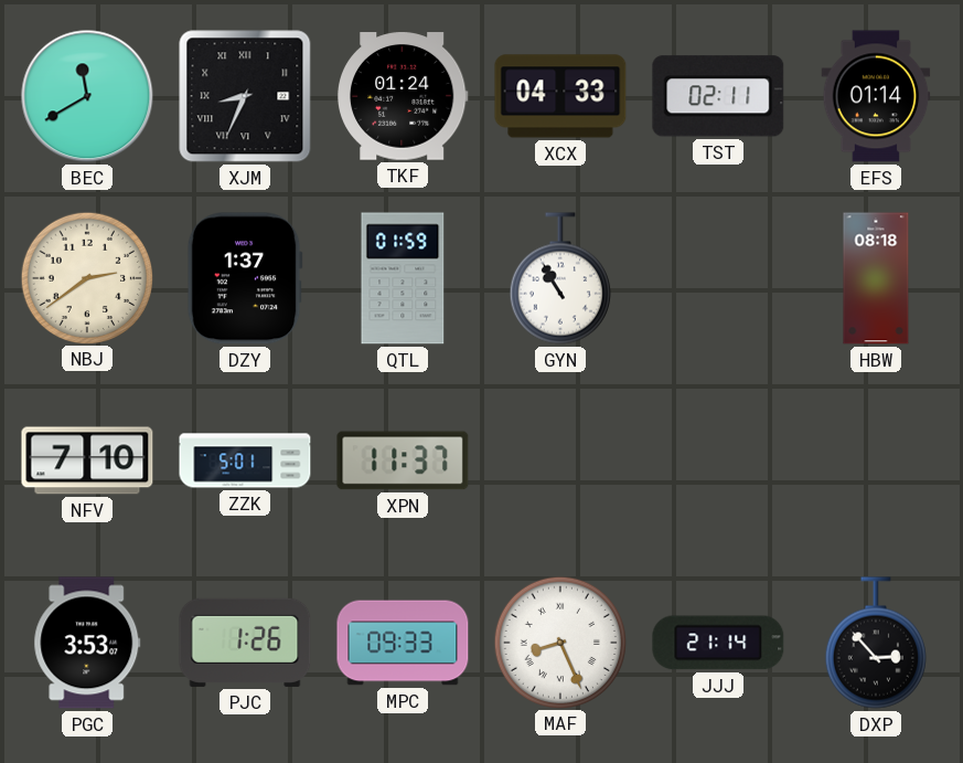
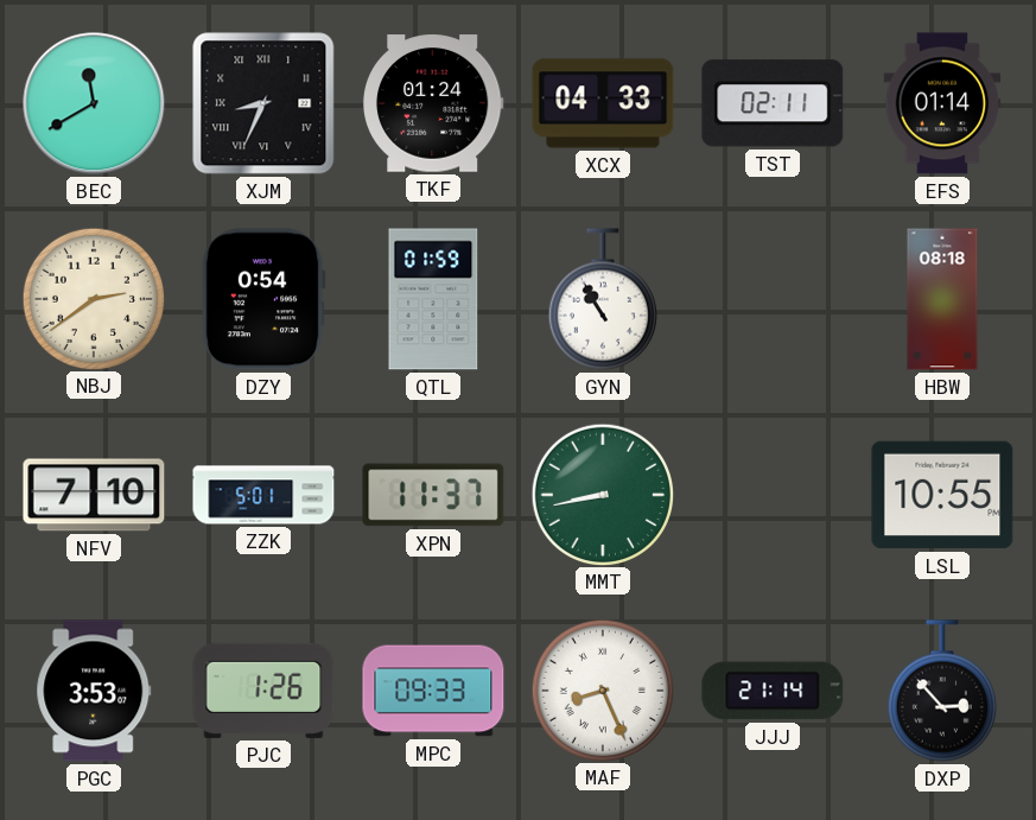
DZY: 1:37 -> 0:54 (263, 299)
MMT: none -> 8:43 (602, 494)
LSL: none -> 10:55 (942, 495)
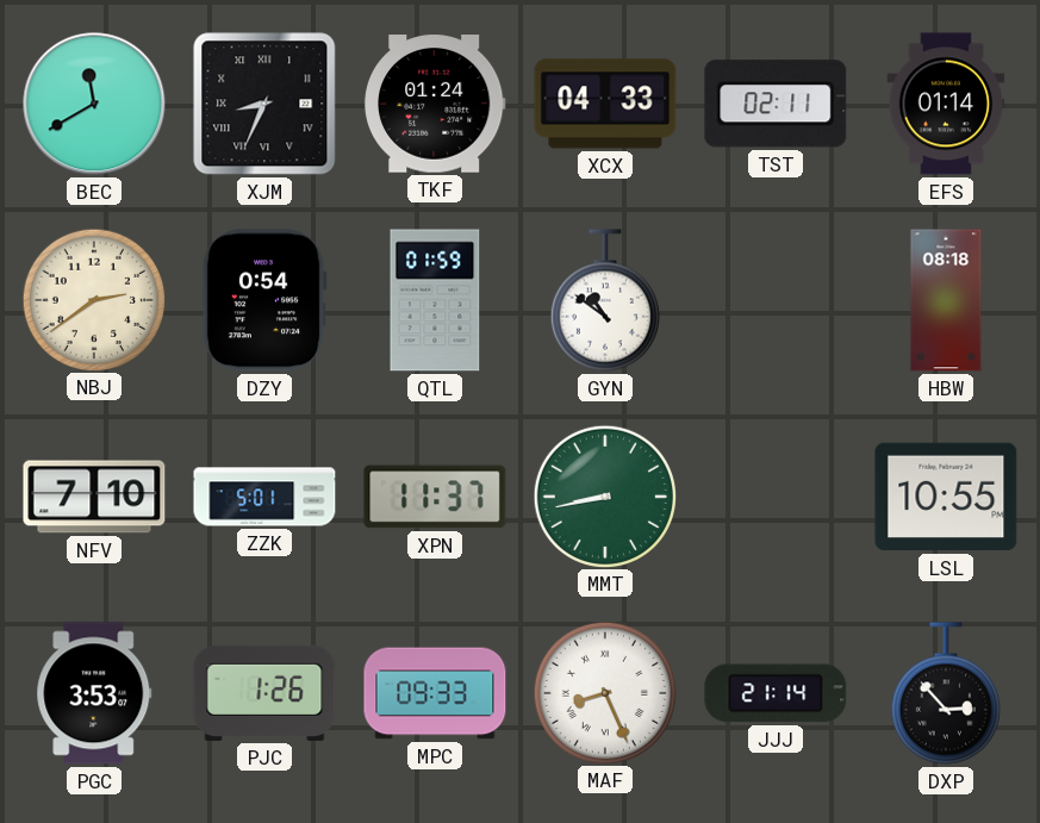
GYN: 10:55 -> 10:51 (605, 300)
